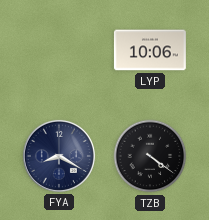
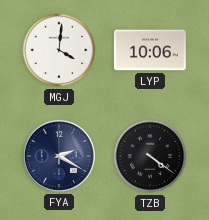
MGJ: none -> 4:01 (59, 50)
FYA: 8:20 -> 2:20 (59, 156)
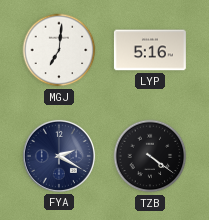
MGJ: 4:01 -> 7:01 (59, 50)
LYP: 10:06 -> 5:16 (150, 50)
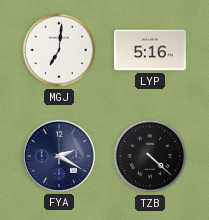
TZB: 4:21 -> 4:22 (150, 156)
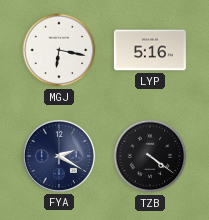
MGJ: 7:01 -> 6:17 (59, 50)
TZB: 4:22 -> 4:21 (150, 156)
